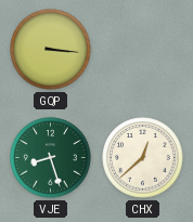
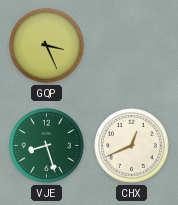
GQP: 3:16 -> 3:26 (47, 46)
CHX: 12:38 -> 12:41 (132, 146)
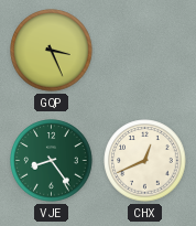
VJE: 8:27 -> 8:24 (52, 161)
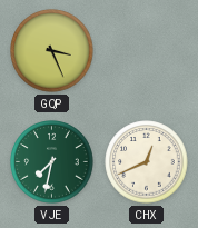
VJE: 8:24 -> 7:32 (52, 162)
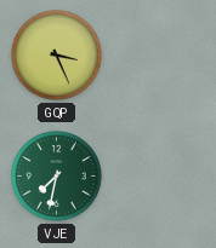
CHX: 12:41 -> none (147, 162)
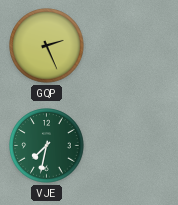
GQP: 3:26 -> 2:26 (47, 46)
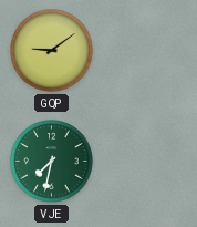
GQP: 2:26 -> 9:09 (52, 51)
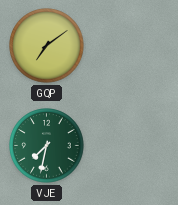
GQP: 9:09 -> 7:09 (47, 46)
